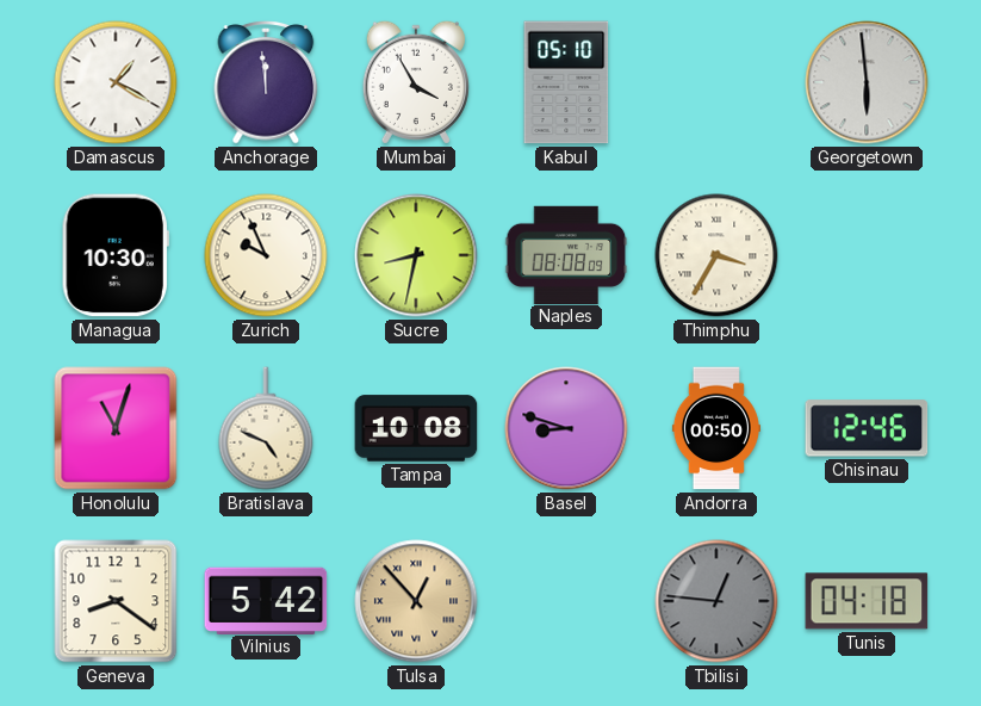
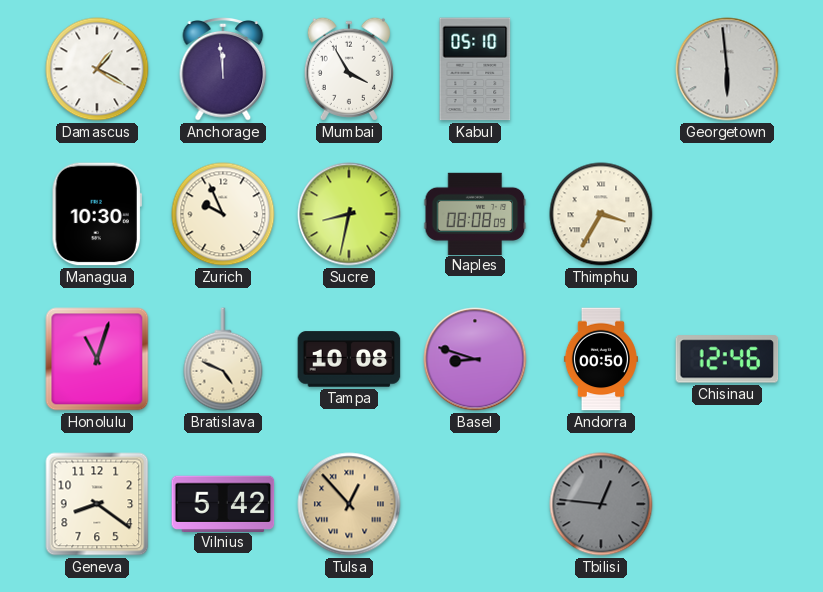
Tunis: 04:18 -> none (867, 601)
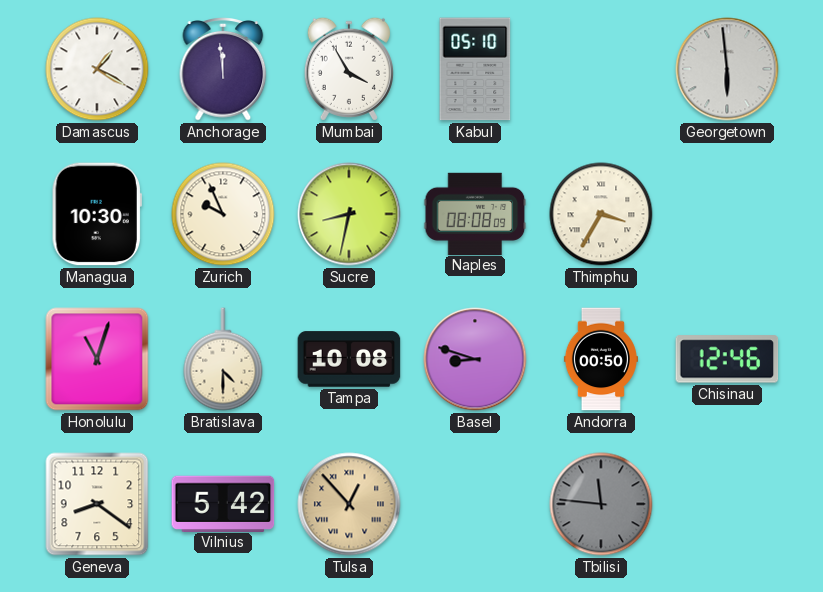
Bratislava: 4:49 -> 4:30 (223, 359)
Tbilisi: 12:46 -> 11:46 (601, 504)
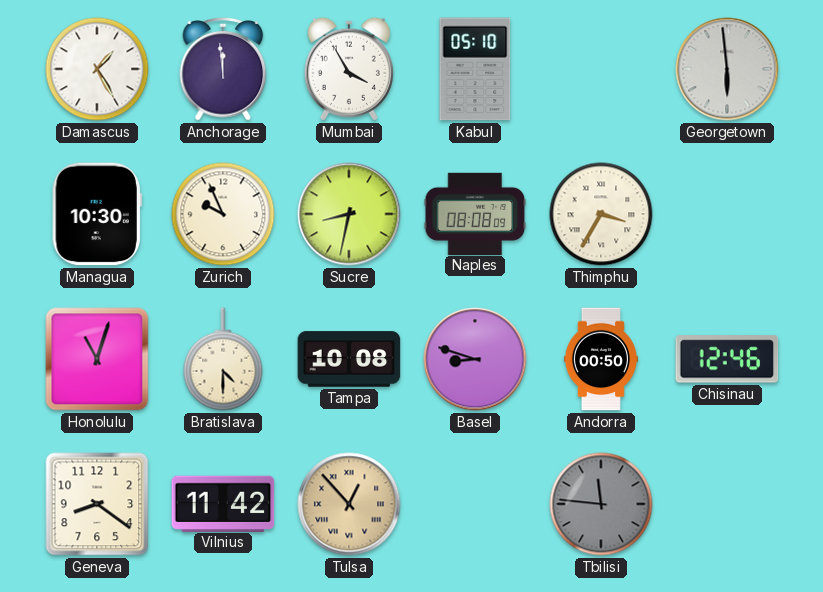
Damascus: 1:20 -> 1:25 (97, 69)
Vilnius: 5:42 -> 11:42 (223, 503)
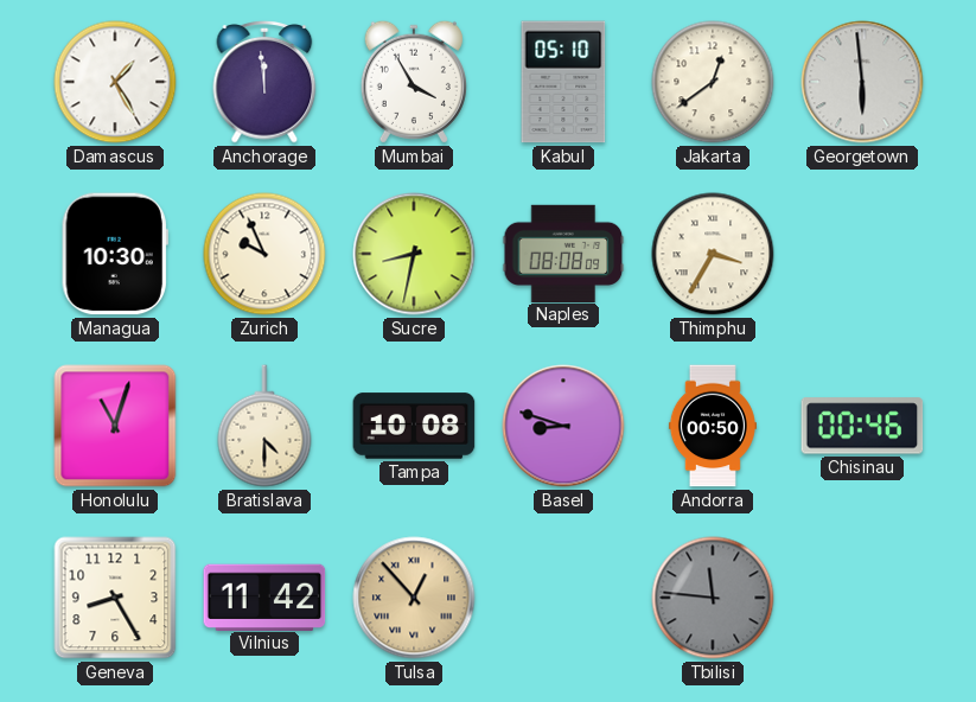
Jakarta: none -> 12:39 (713, 82)
Chisinau: 12:46 -> 00:46 (862, 426)
Geneva: 8:21 -> 8:25 (115, 598)
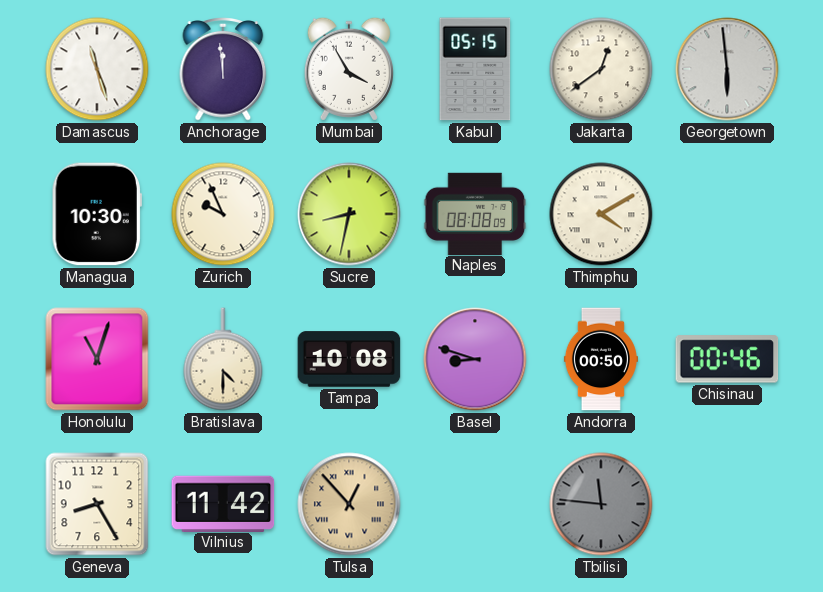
Damascus: 1:25 -> 11:27 (97, 69)
Kabul: 05:10 -> 05:15 (475, 69)
Thimphu: 3:35 -> 4:10 (601, 214)
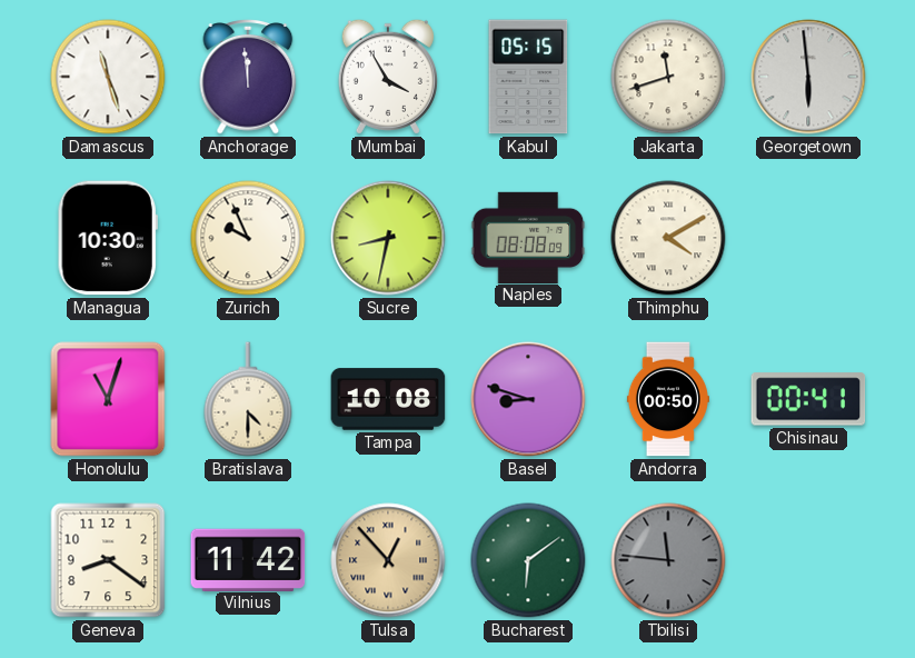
Jakarta: 12:39 -> 11:42 (668, 77)
Chisinau: 00:46 -> 00:41 (808, 399)
Geneva: 8:25 -> 8:21 (108, 560)
Bucharest: none -> 6:09 (528, 560)
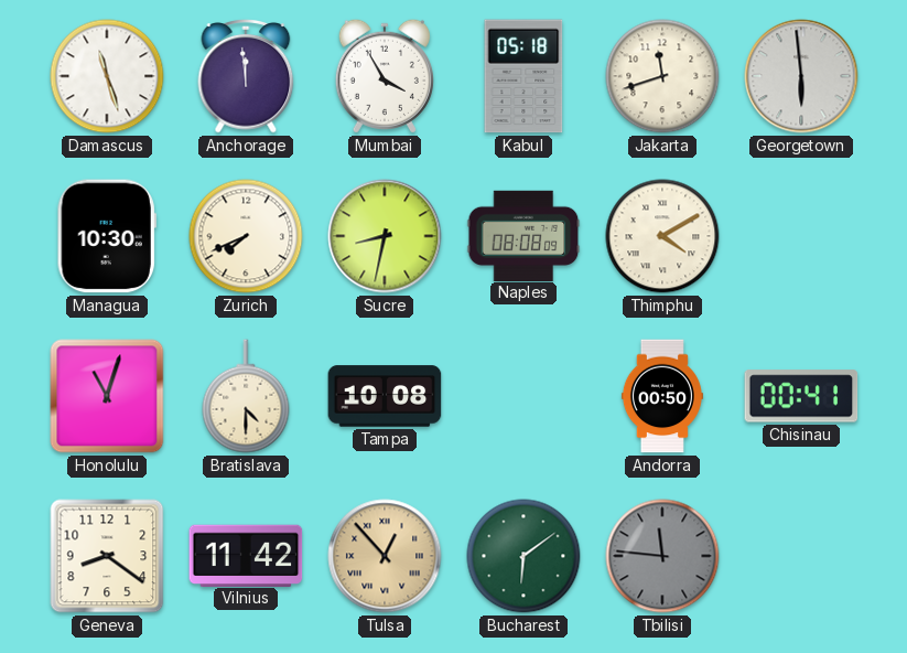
Kabul: 05:15 -> 05:18 (523, 76)
Zurich: 9:56 -> 7:41 (246, 236)
Basel: 8:48 -> none (528, 399)
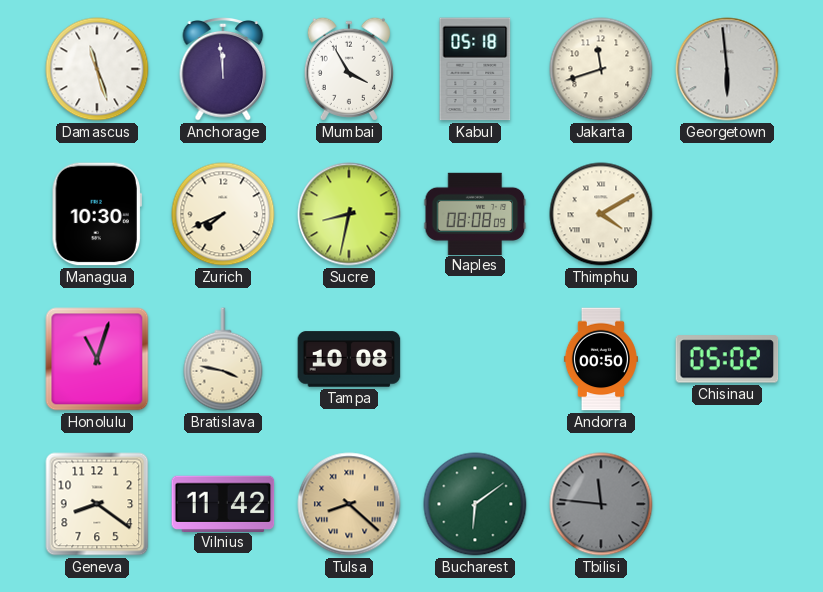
Bratislava: 4:30 -> 3:47 (223, 359)
Chisinau: 00:41 -> 05:02 (727, 359)
Tulsa: 12:53 -> 8:22 (349, 504)
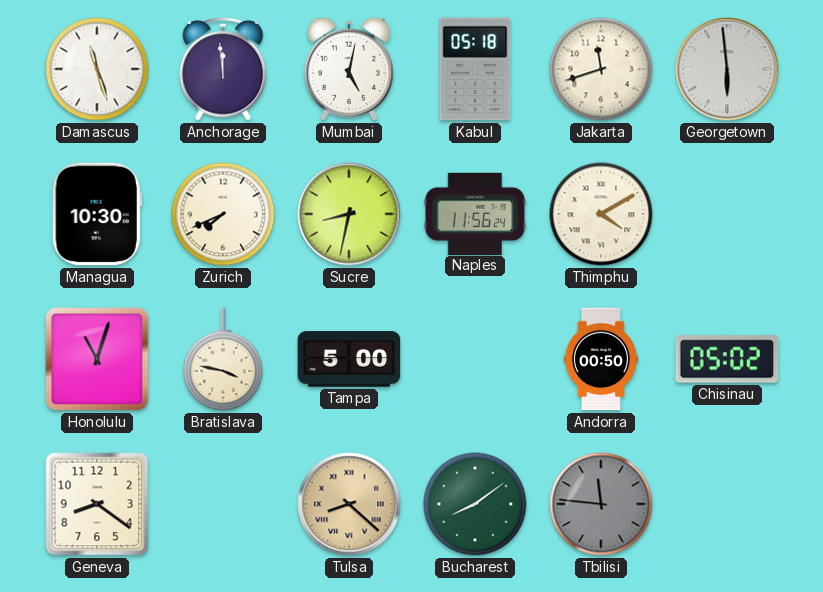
Mumbai: 3:55 -> 5:02 (349, 69)
Naples: 08:08 -> 11:56 (475, 213)
Tampa: 10:08 -> 5:00 (349, 359)
Vilnius: 11:42 -> none (223, 503)
Bucharest: 6:09 -> 8:09 (475, 504)
